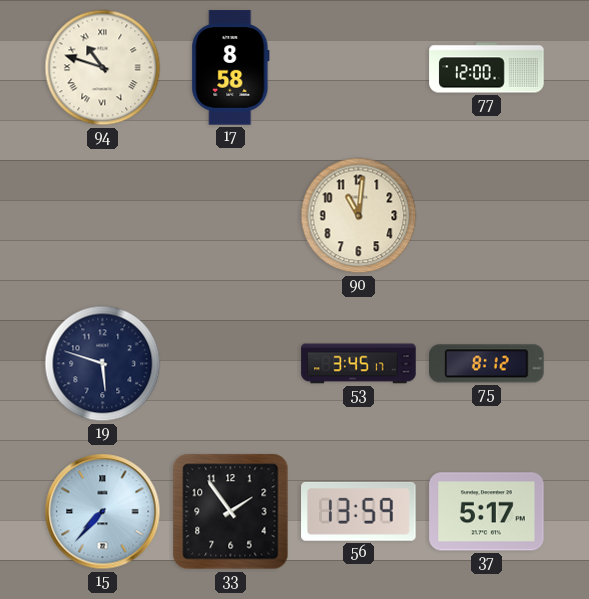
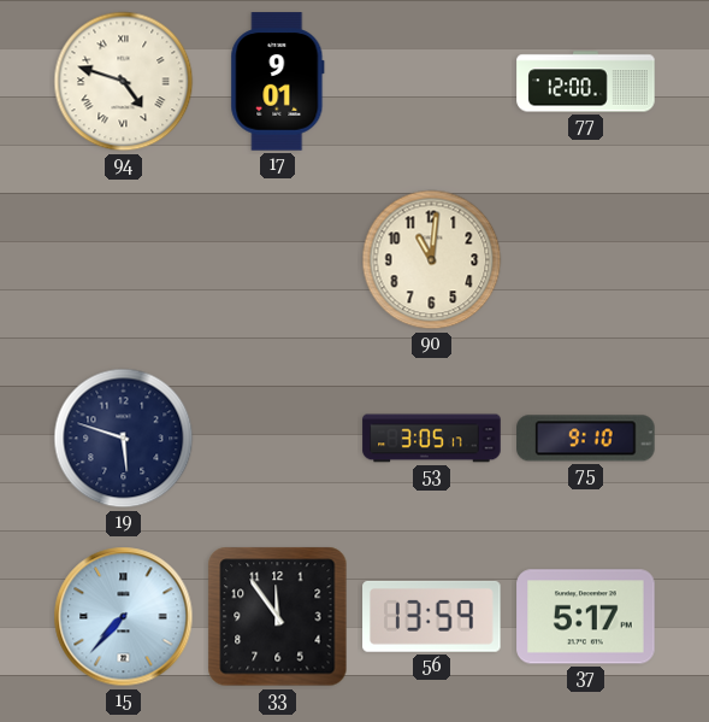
94: 10:48 -> 4:48 (124, 82)
17: 8:58 -> 9:01 (278, 82)
53: 3:45 -> 3:05 (432, 439)
75: 8:12 -> 9:10 (586, 439)
33: 1:54 -> 11:54 (278, 617)
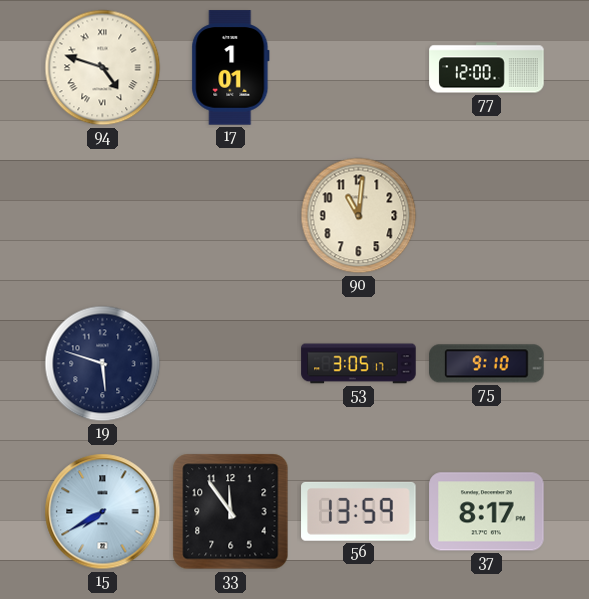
17: 9:01 -> 1:01 (231, 68)
15: 7:37 -> 7:40 (103, 512)
37: 5:17 -> 8:17 (487, 512)
